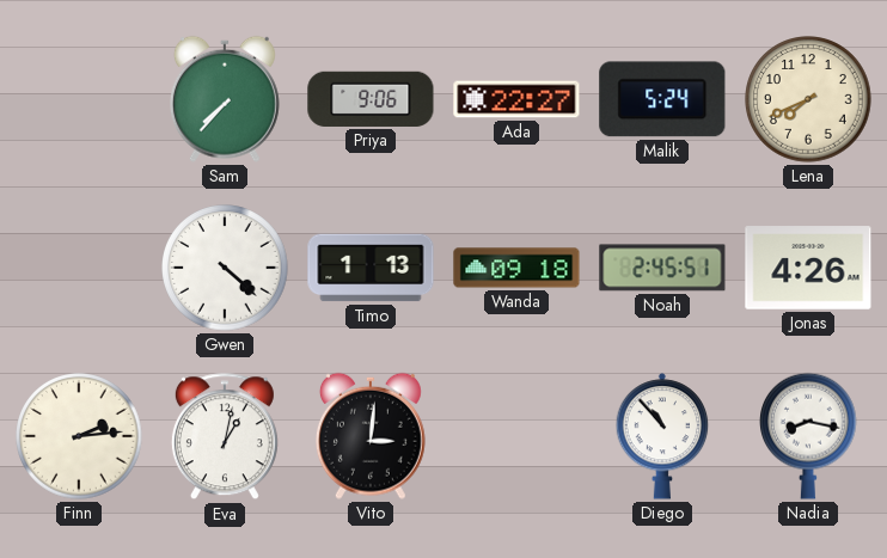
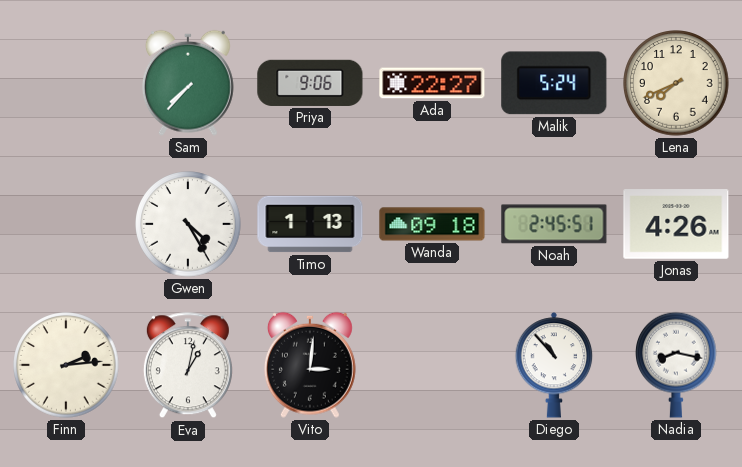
Gwen: 4:22 -> 4:25 (188, 224)
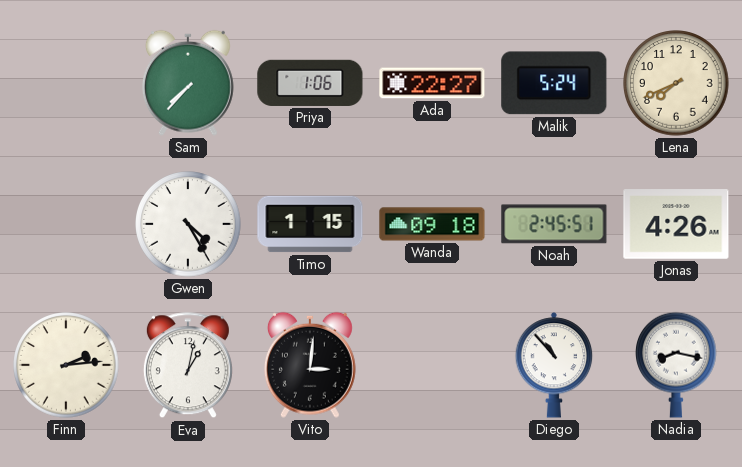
Priya: 9:06 -> 1:06 (310, 83)
Timo: 1:13 -> 1:15 (310, 224)
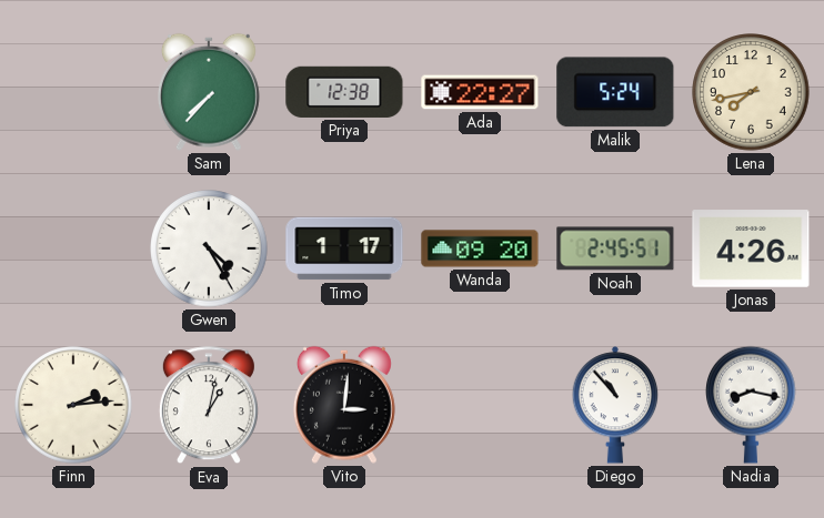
Priya: 1:06 -> 12:38 (344, 92)
Lena: 7:41 -> 7:43 (751, 92)
Timo: 1:15 -> 1:17 (344, 248)
Wanda: 09:18 -> 09:20 (480, 248)
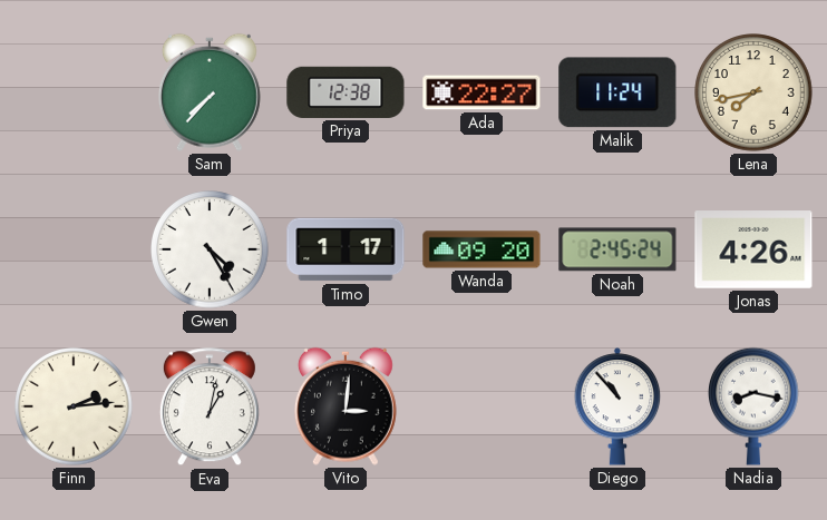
Malik: 5:24 -> 11:24 (617, 92)
Noah: 2:45:51 -> 2:45:24 (617, 249)
